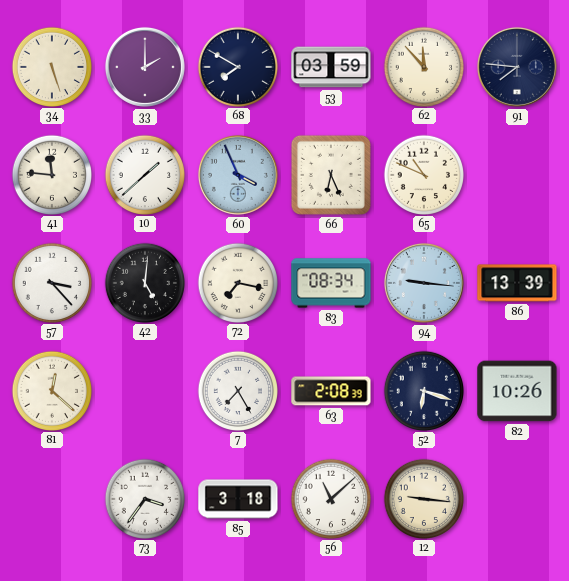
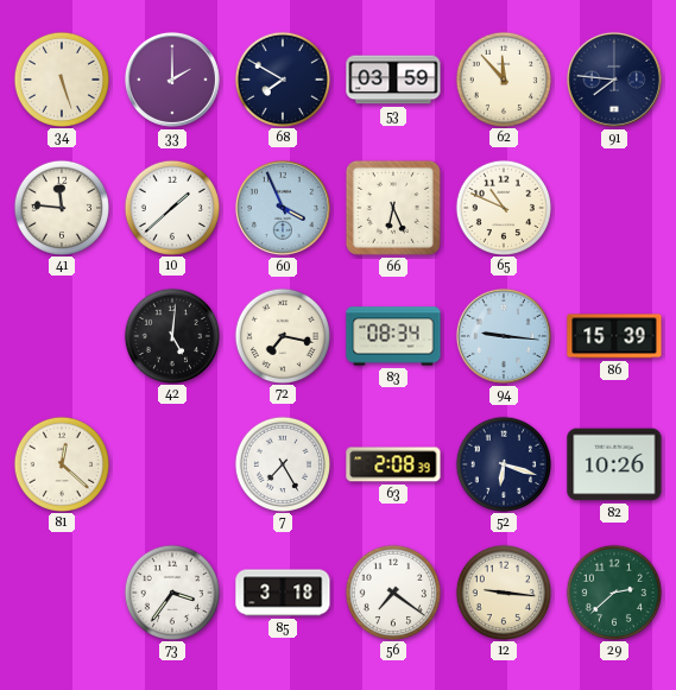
57: 3:23 -> none (51, 282)
86: 13:39 -> 15:39 (614, 336)
56: 11:08 -> 7:21 (392, 591)
29: none -> 2:38 (613, 591)
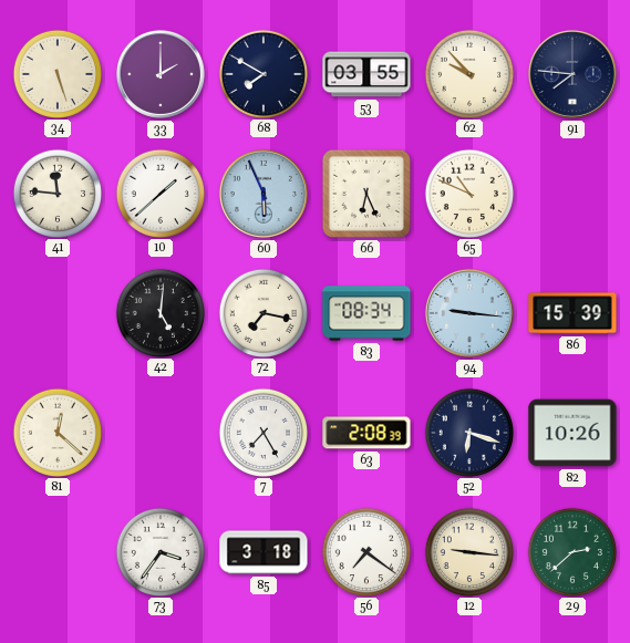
53: 03:59 -> 03:55 (366, 74)
62: 11:53 -> 9:53 (468, 73)
60: 3:56 -> 5:56 (264, 194)
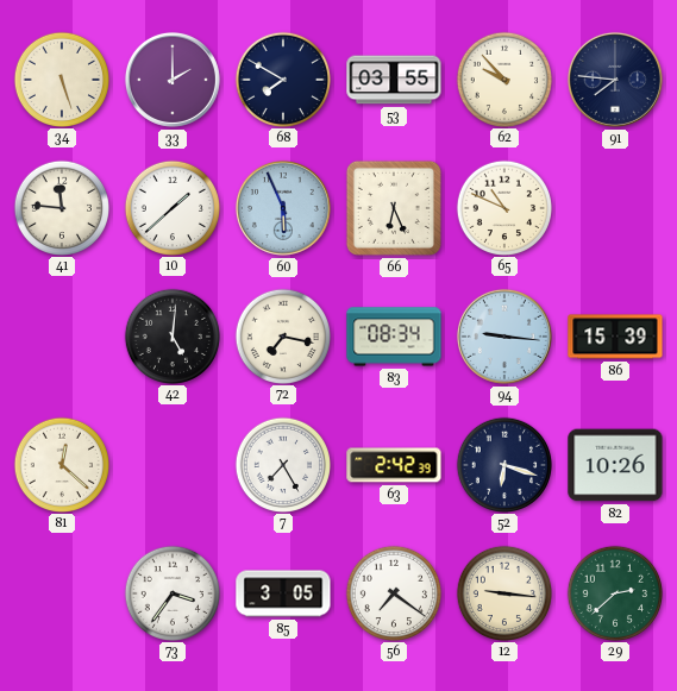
63: 2:08 -> 2:42 (394, 465)
85: 3:18 -> 3:05 (283, 593)
